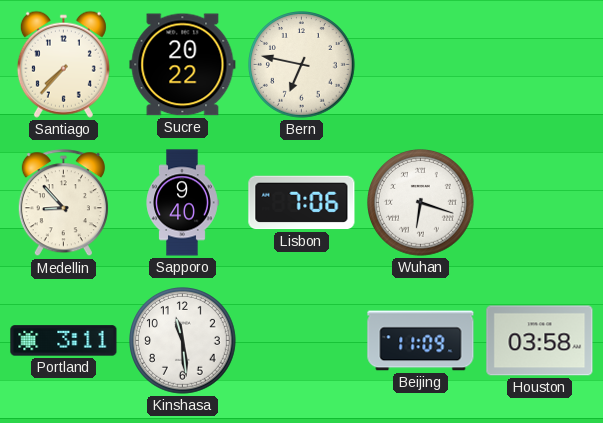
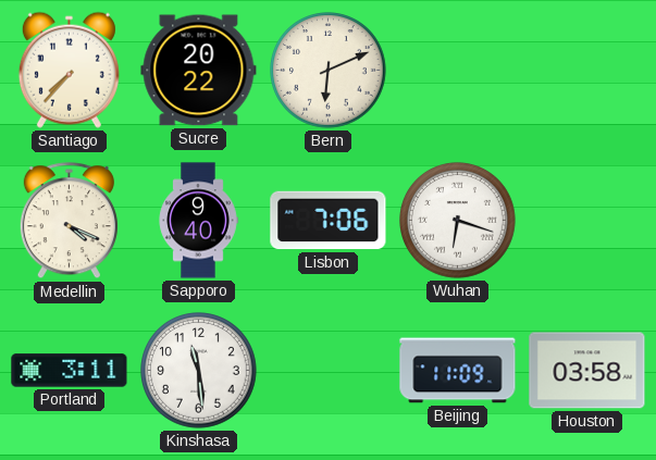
Bern: 6:47 -> 6:11 (329, 71)
Medellin: 8:53 -> 4:19 (69, 221)
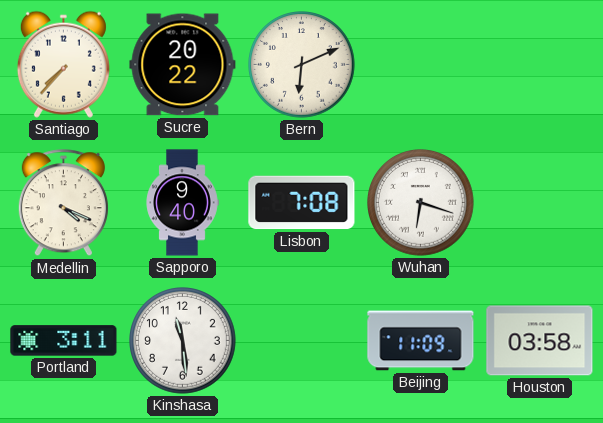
Lisbon: 7:06 -> 7:08 (302, 203)
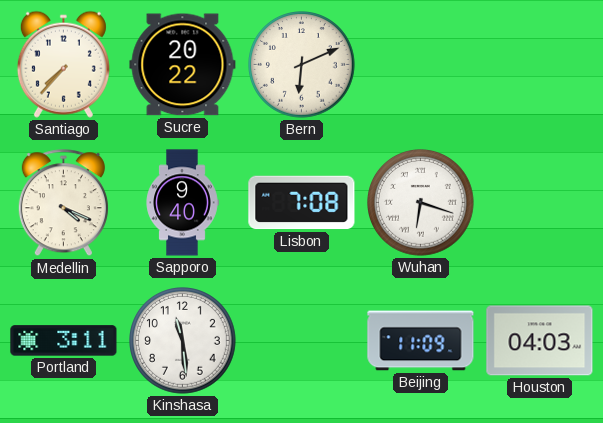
Houston: 03:58 -> 04:03 (540, 341)
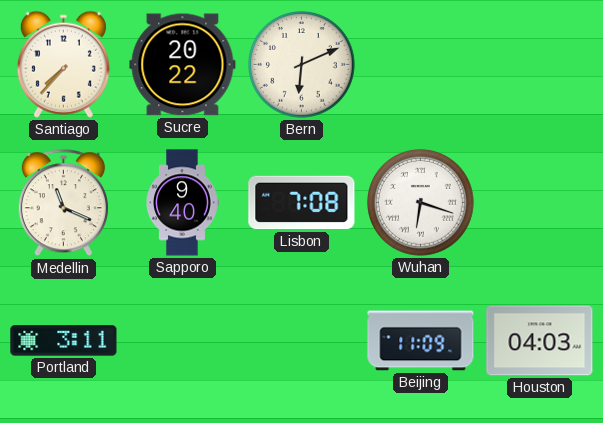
Medellin: 4:19 -> 11:19 (63, 203)
Kinshasa: 11:29 -> none (183, 341)
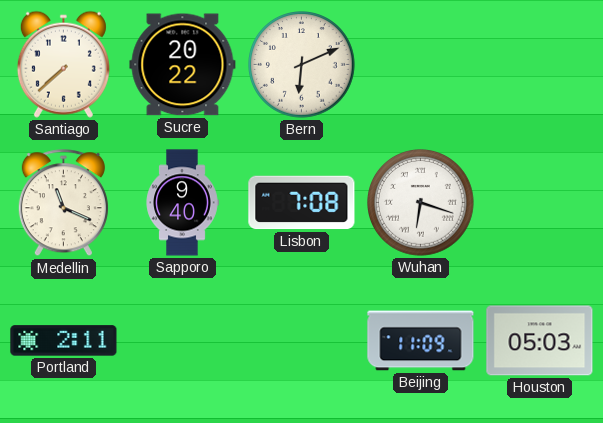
Santiago: 7:37 -> 7:38 (63, 64)
Portland: 3:11 -> 2:11 (64, 341)
Houston: 04:03 -> 05:03 (540, 341)
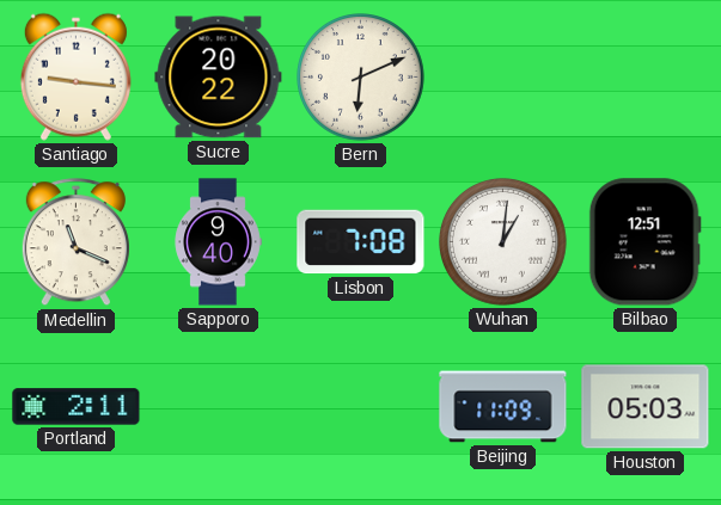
Santiago: 7:38 -> 9:16 (75, 76)
Wuhan: 6:18 -> 1:01 (503, 242)
Bilbao: none -> 12:51 (644, 242)
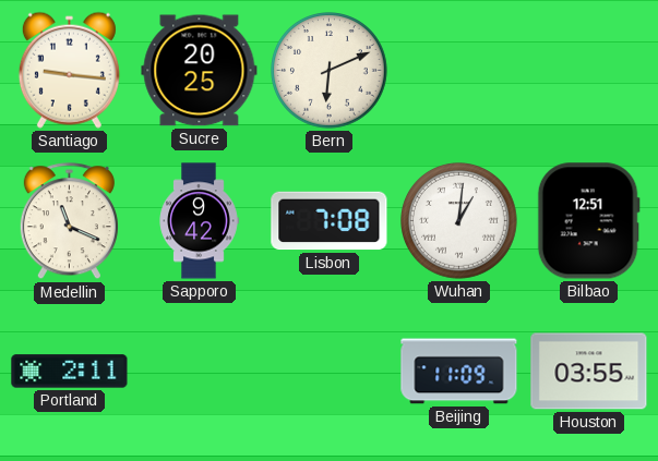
Sucre: 20:22 -> 20:25 (200, 71)
Sapporo: 9:40 -> 9:42 (199, 221)
Houston: 05:03 -> 03:55 (589, 372)
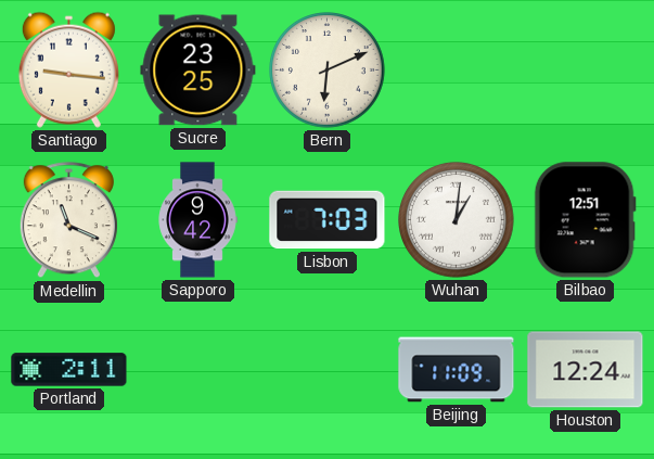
Sucre: 20:25 -> 23:25 (198, 71)
Lisbon: 7:08 -> 7:03 (328, 220)
Houston: 03:55 -> 12:24 (586, 370)
